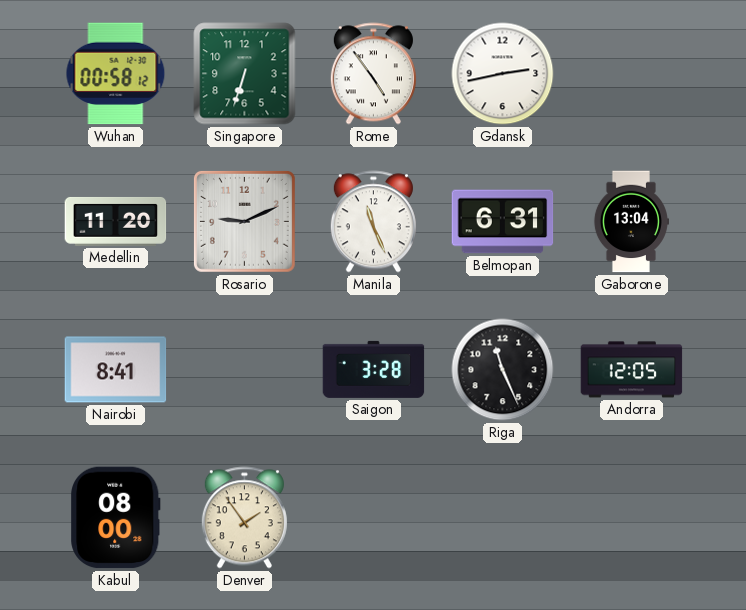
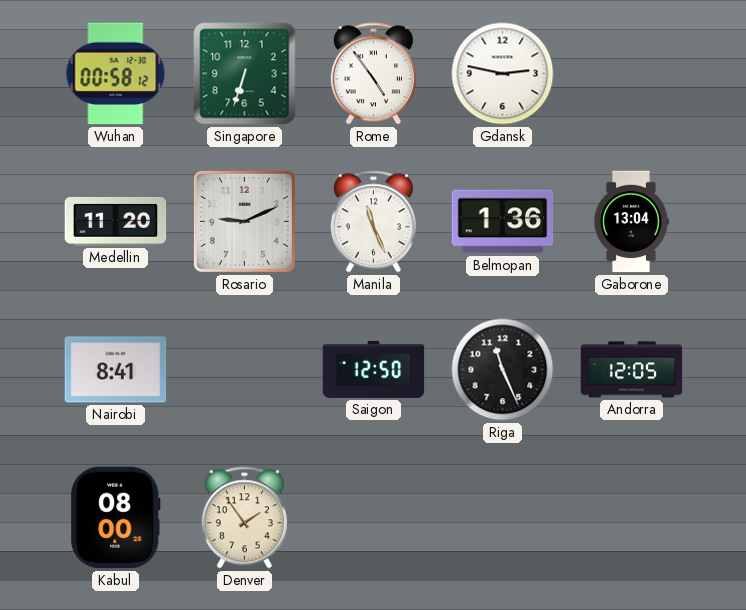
Gdansk: 2:43 -> 2:47 (503, 74)
Belmopan: 6:31 -> 1:36 (503, 222)
Saigon: 3:28 -> 12:50 (374, 369)
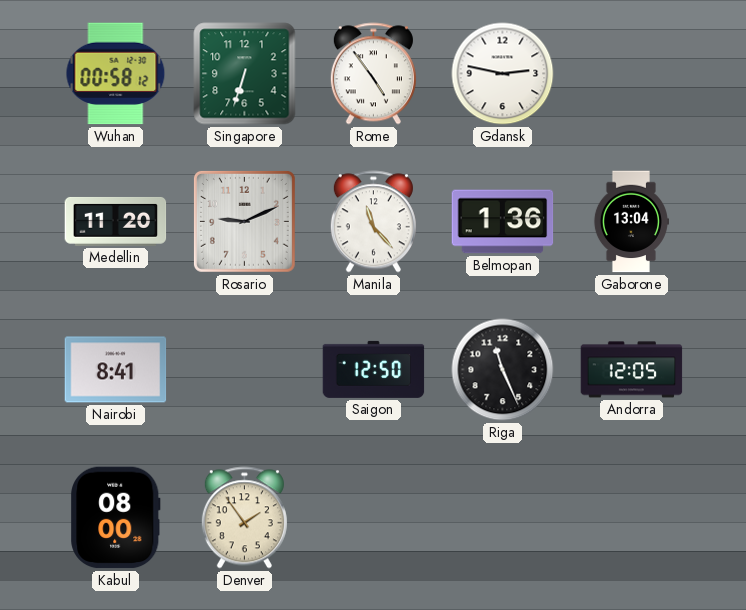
Manila: 11:26 -> 11:23 (373, 222)
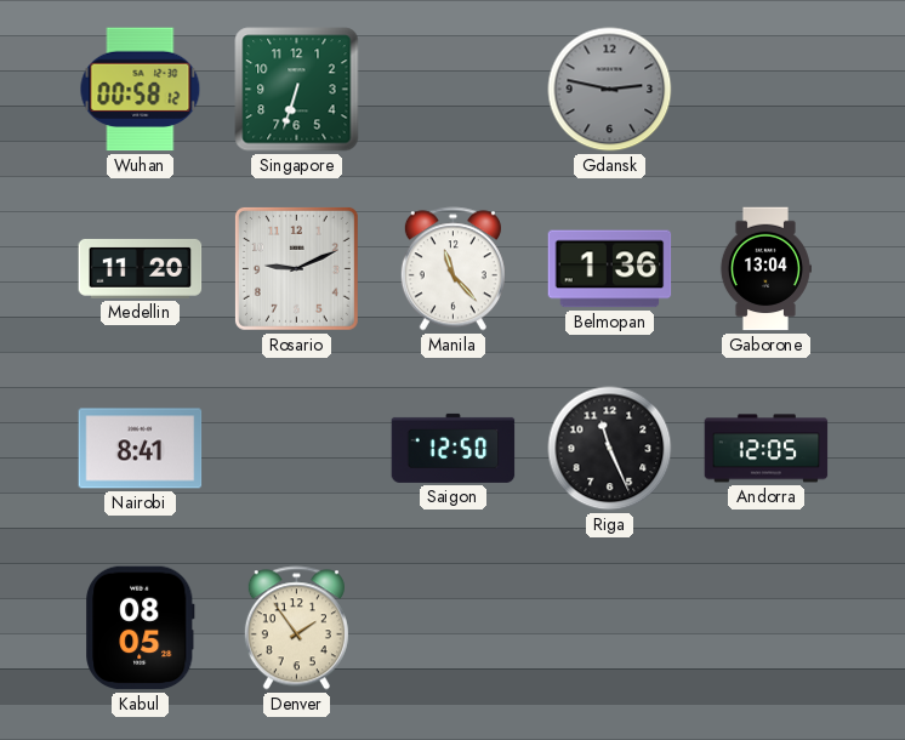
Rome: 4:54 -> none (373, 74)
Gdansk dial: white -> grey (610, 90)
Kabul: 08:00 -> 08:05 (141, 628)
